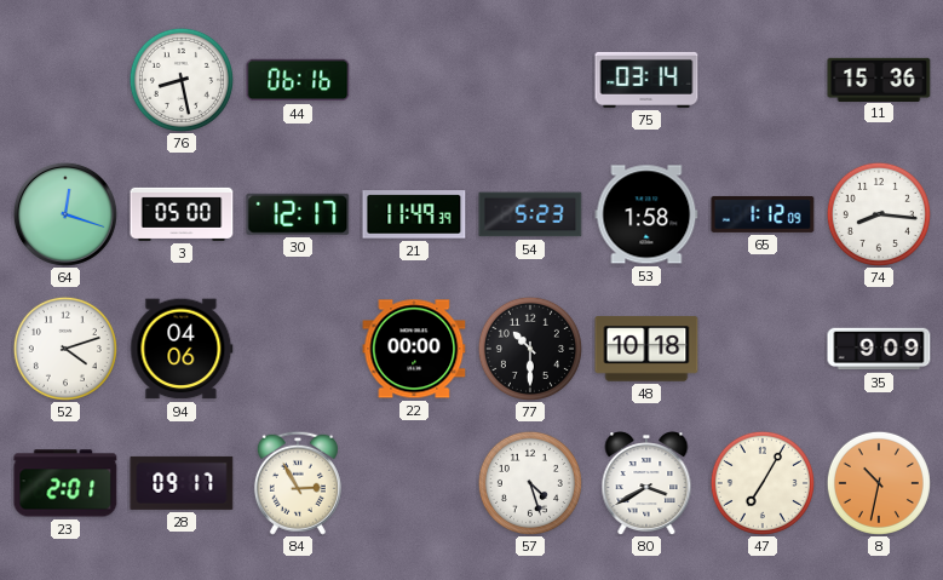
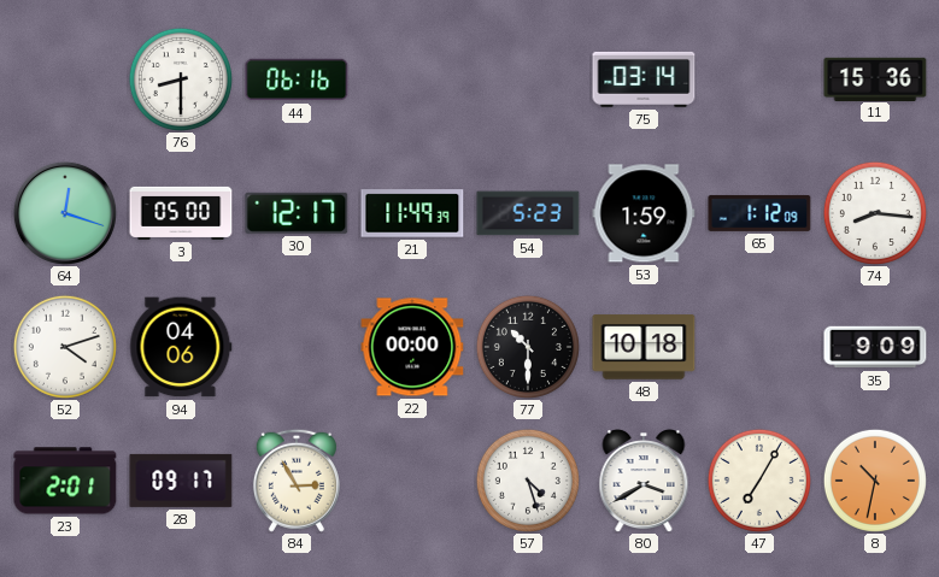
76: 8:28 -> 8:30 (181, 80)
53: 1:58 -> 1:59 (644, 213)
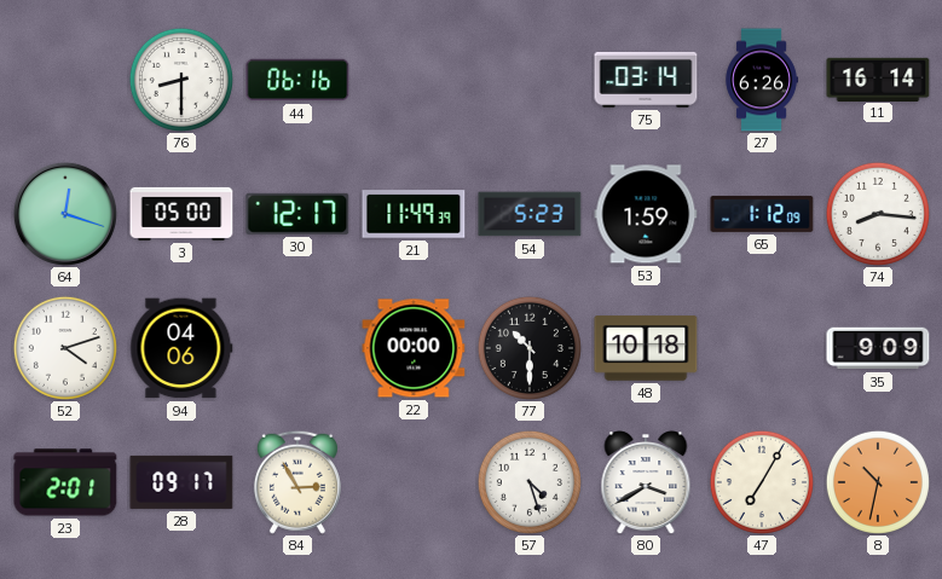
27: none -> 6:26 (762, 80)
11: 15:36 -> 16:14 (878, 79)
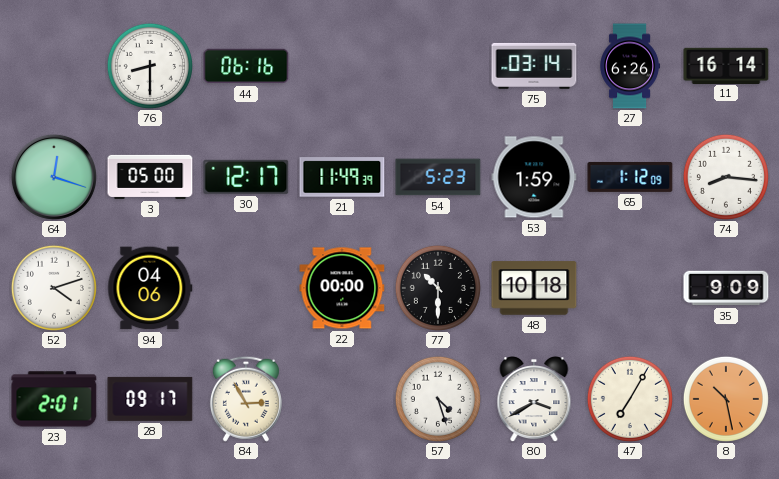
8: 10:32 -> 10:28 (726, 399)
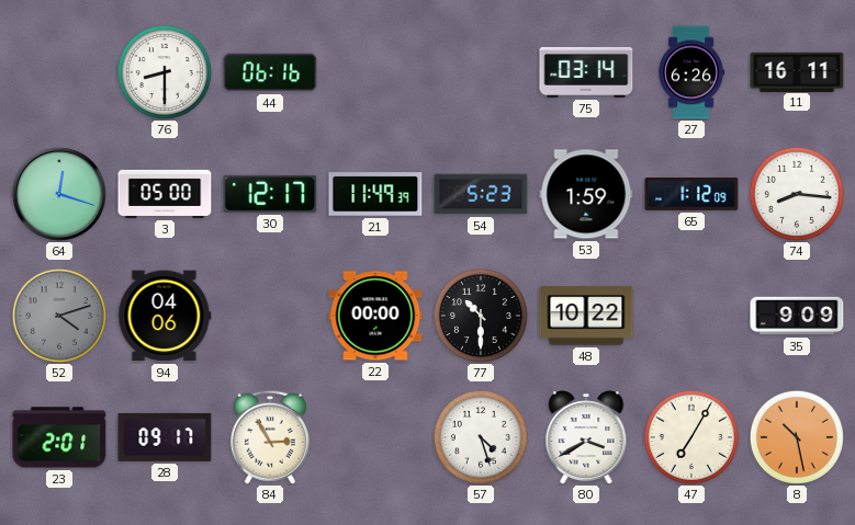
11: 16:14 -> 16:11 (797, 71)
52 dial: white -> grey (59, 316)
48: 10:18 -> 10:22 (586, 316)
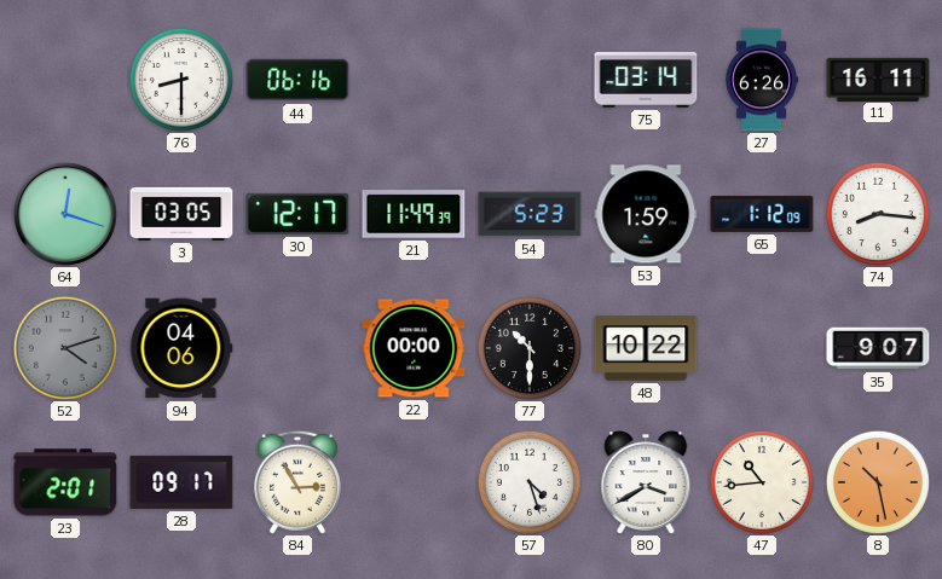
3: 05:00 -> 03:05 (181, 214)
35: 9:09 -> 9:07 (878, 348)
47: 7:05 -> 10:44 (762, 482)
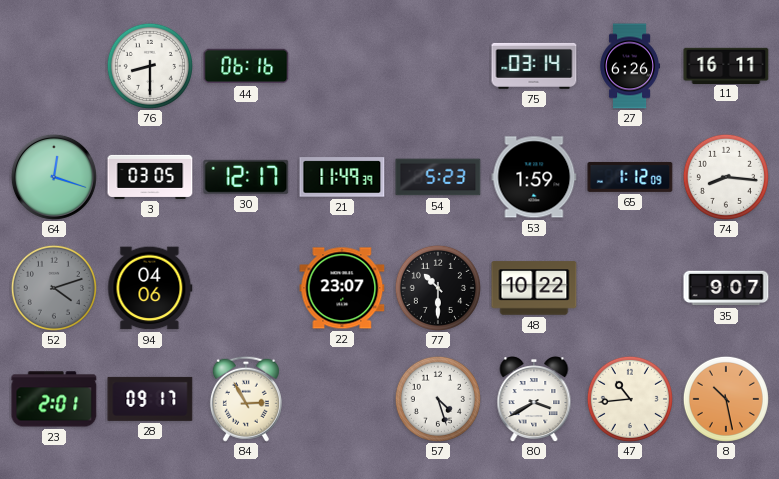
22: 00:00 -> 23:07 (342, 288)
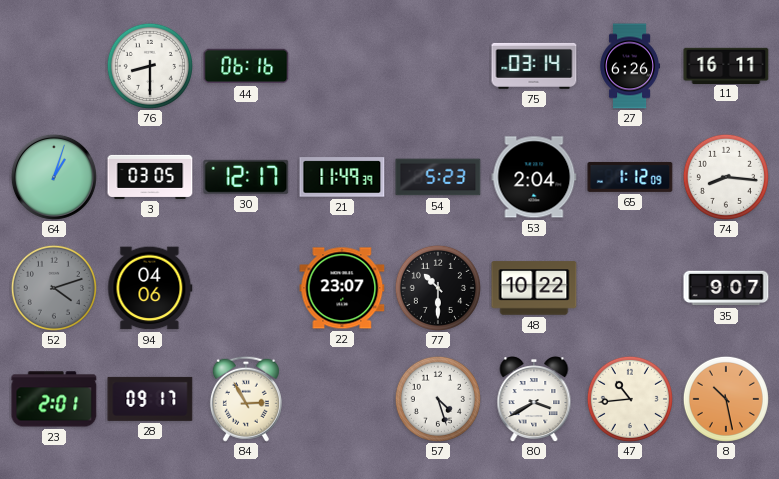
64: 12:18 -> 1:03 (54, 177)
53: 1:59 -> 2:04 (534, 177)
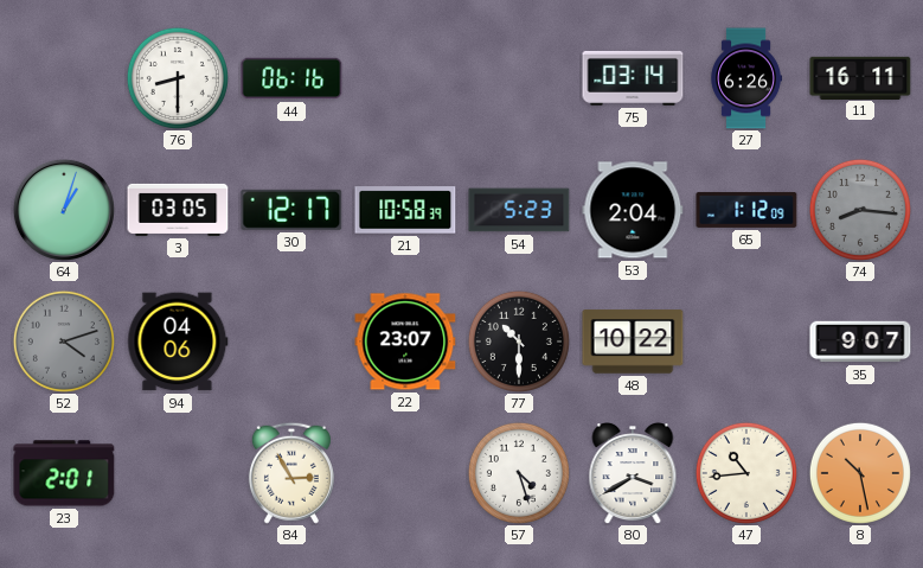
21: 11:49 -> 10:58 (405, 210)
74 dial: white -> grey (860, 210)
28: 09:17 -> none (150, 399)
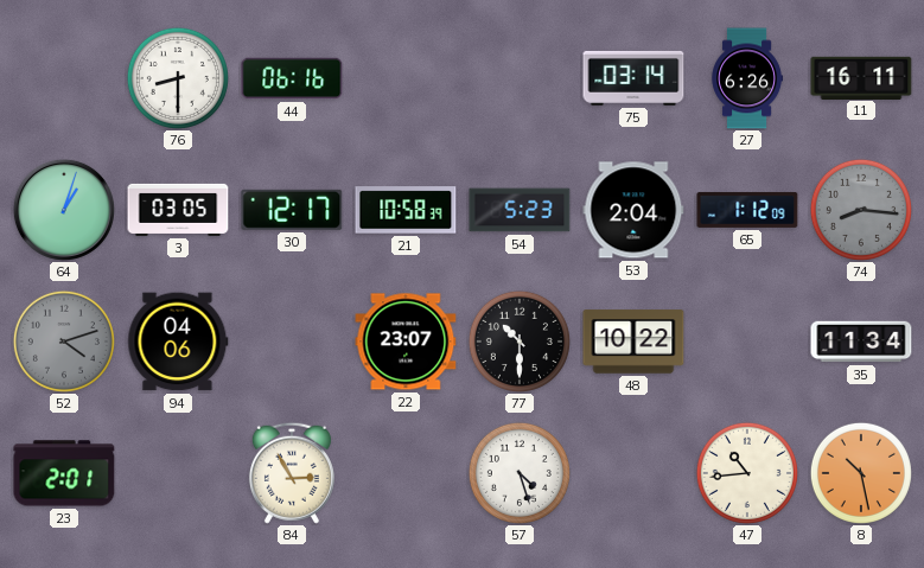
35: 9:07 -> 11:34 (861, 342)
80: 3:40 -> none (633, 473)
